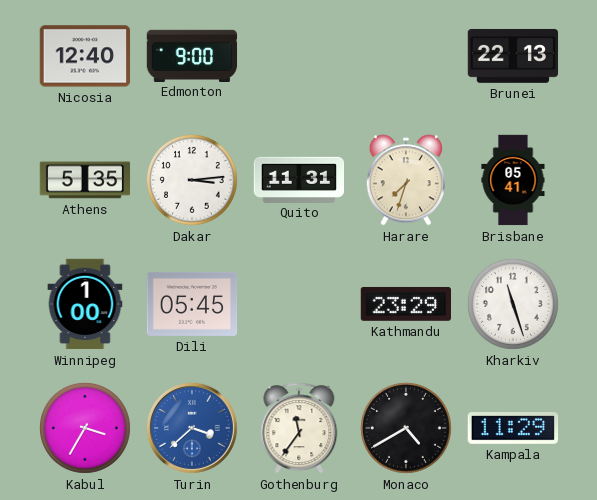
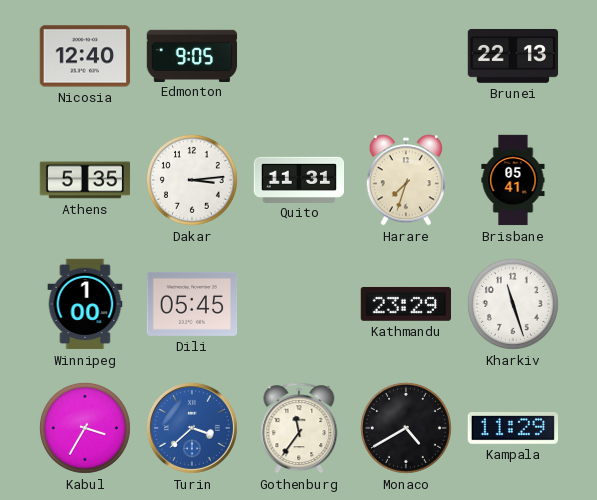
Edmonton: 9:00 -> 9:05 (192, 55)
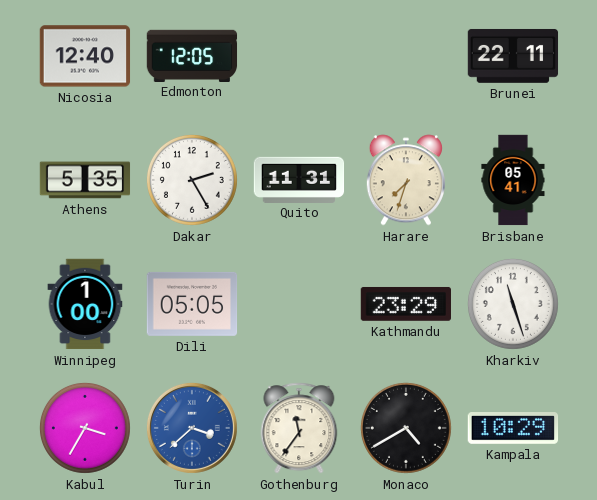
Edmonton: 9:05 -> 12:05 (192, 55)
Brunei: 22:13 -> 22:11 (513, 56)
Dakar: 3:14 -> 2:25 (192, 180)
Dili: 05:45 -> 05:05 (192, 304)
Kampala: 11:29 -> 10:29 (513, 429)
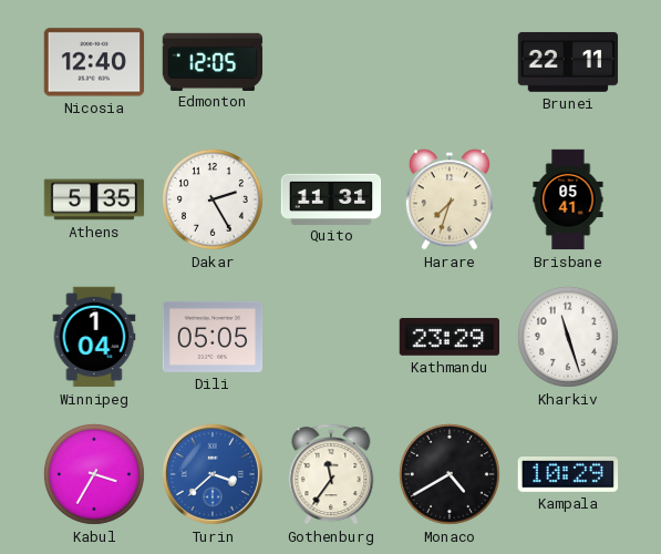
Winnipeg: 1:00 -> 1:04 (94, 337)
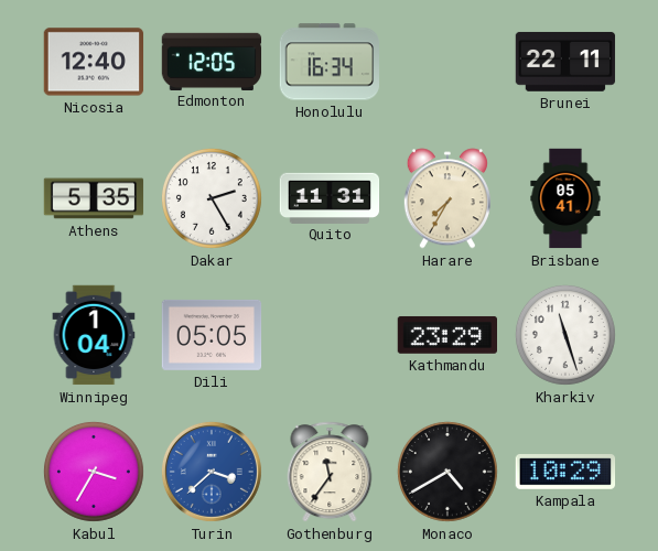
Honolulu: none -> 16:34 (330, 62)
Harare: 7:33 -> 7:35 (447, 198)
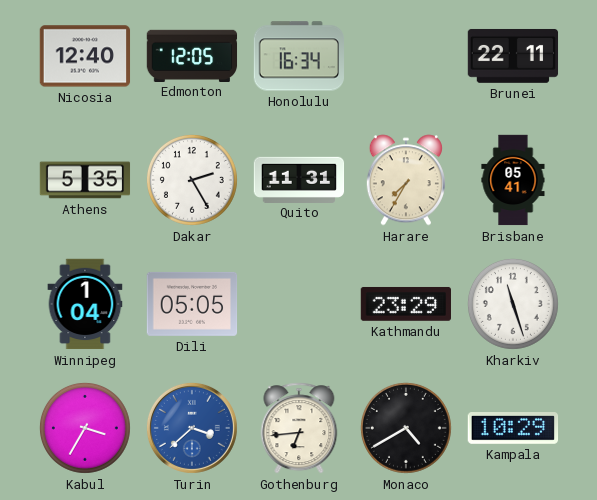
Gothenburg: 11:36 -> 6:44 (299, 428)
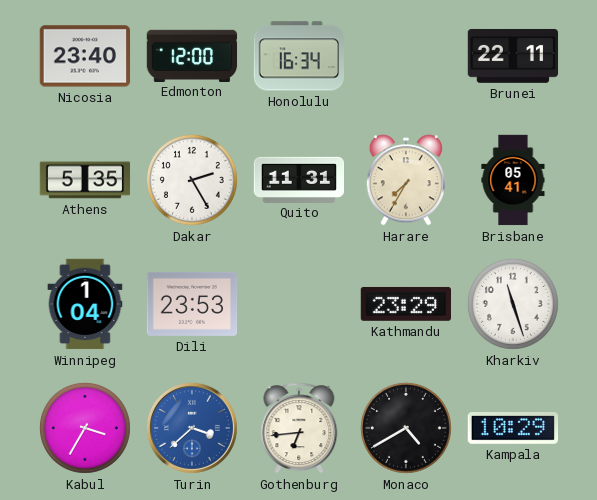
Nicosia: 12:40 -> 23:40 (85, 56)
Edmonton: 12:05 -> 12:00 (192, 55)
Dili: 05:05 -> 23:53 (192, 304)
